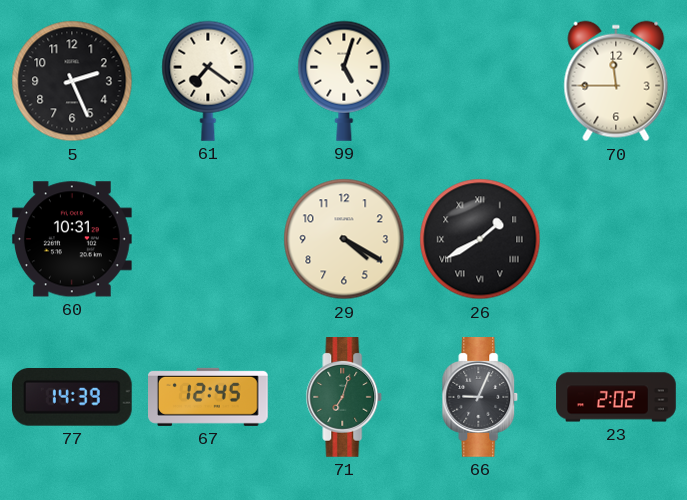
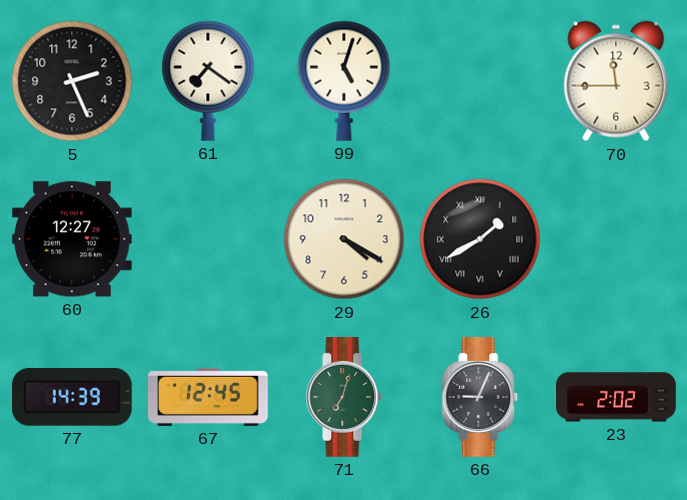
60: 10:31 -> 12:27 (73, 239)
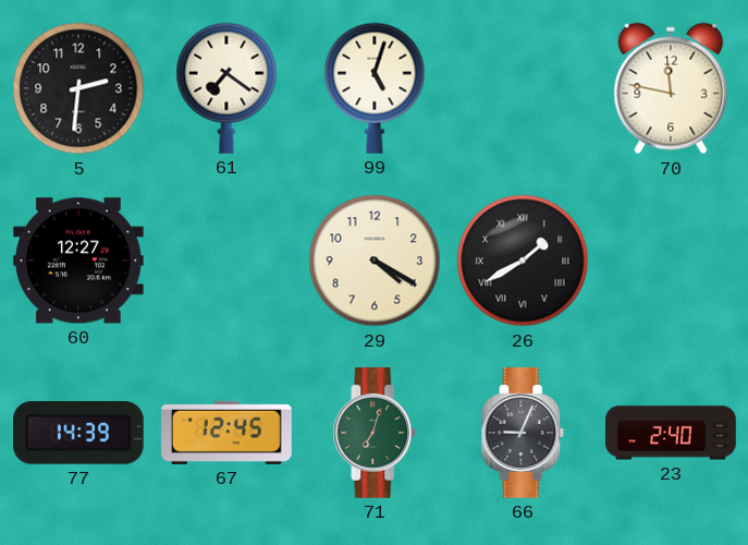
5: 2:26 -> 2:31 (78, 88)
70: 11:45 -> 11:47 (671, 88)
23: 2:02 -> 2:40 (671, 433)
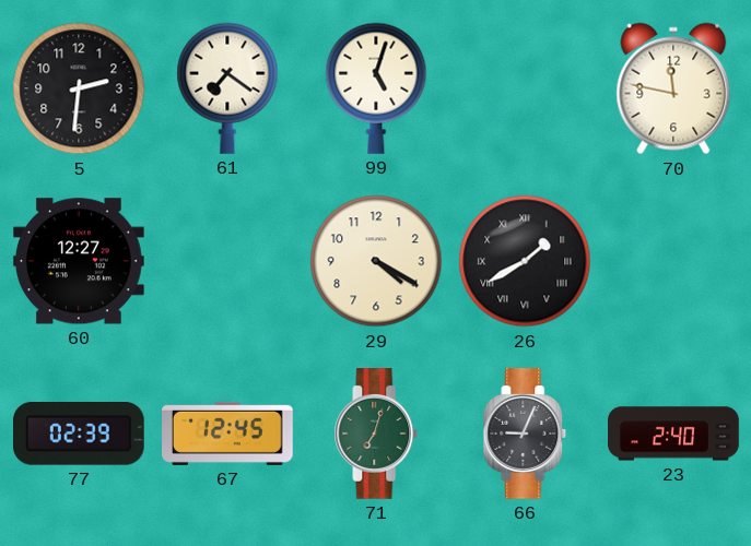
77: 14:39 -> 02:39 (79, 434)
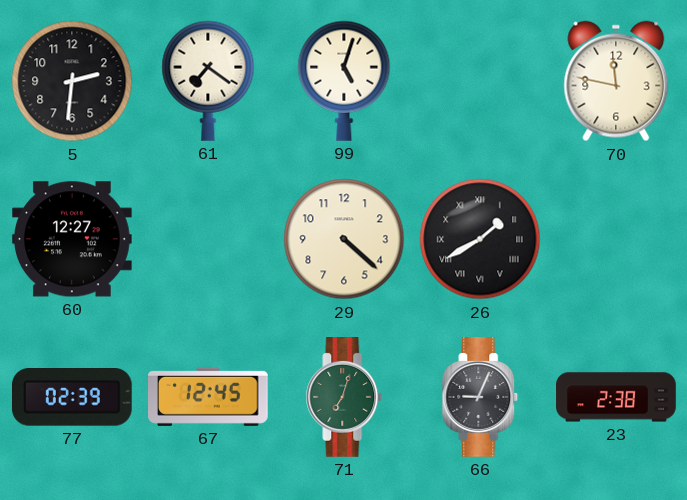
29: 4:20 -> 4:22 (344, 239)
23: 2:40 -> 2:38 (616, 397)
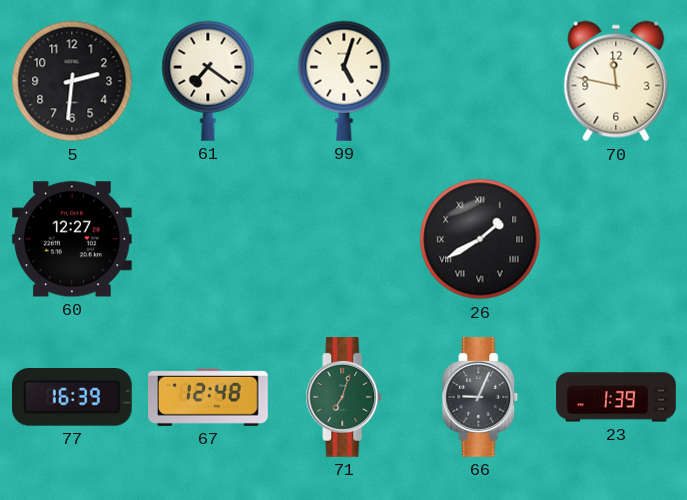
29: 4:22 -> none (344, 239)
77: 02:39 -> 16:39 (72, 397)
67: 12:45 -> 12:48 (209, 397)
23: 2:38 -> 1:39 (616, 397)
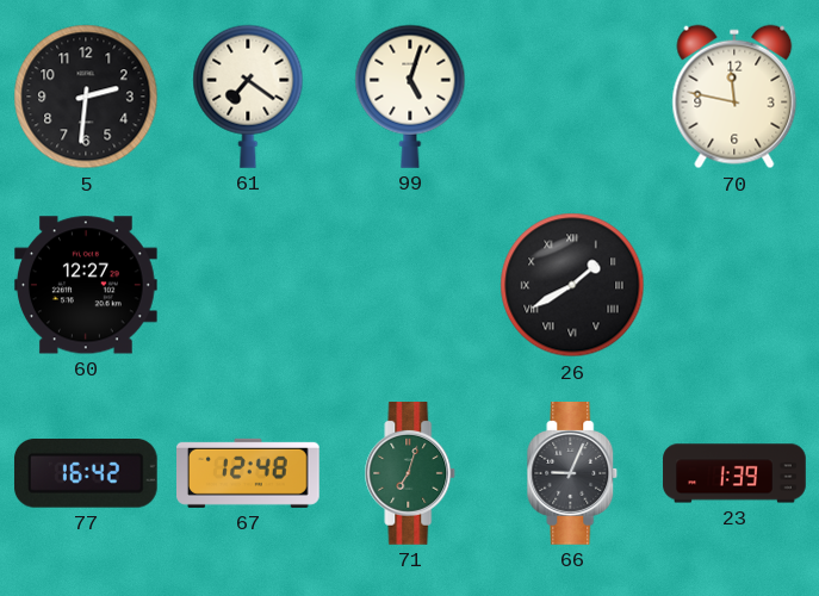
77: 16:39 -> 16:42 (86, 473)
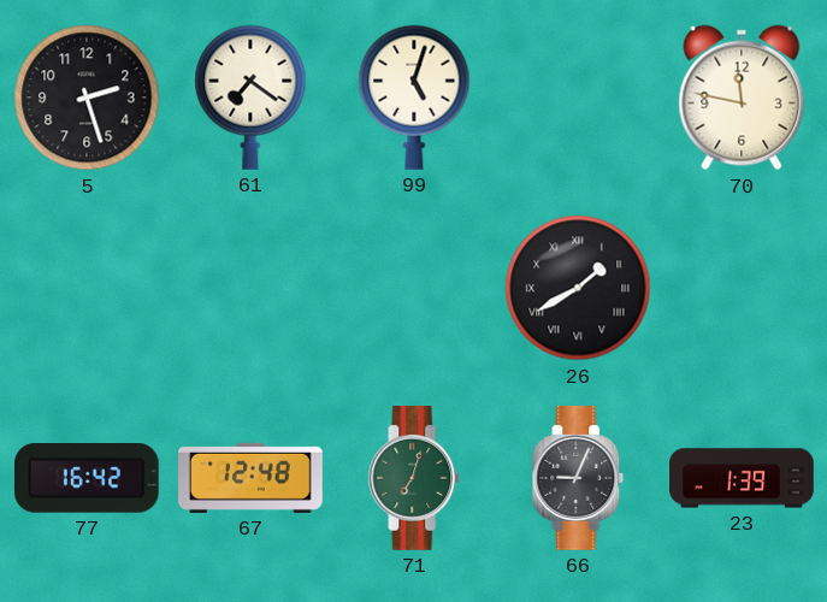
5: 2:31 -> 2:27 (87, 98)
60: 12:27 -> none (87, 285)
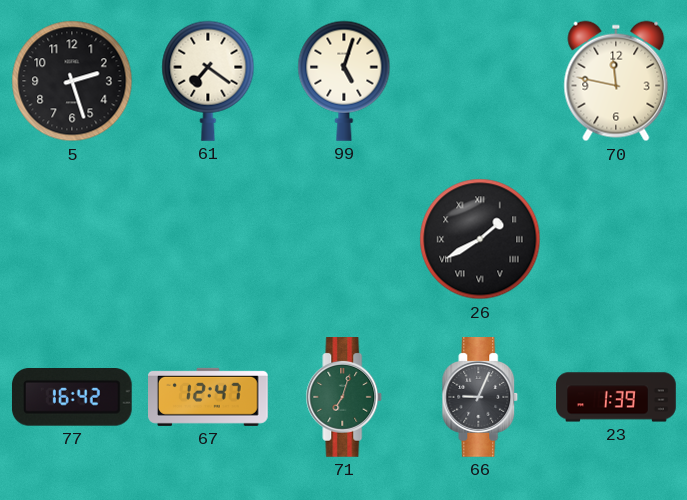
67: 12:48 -> 12:47 (209, 397)
